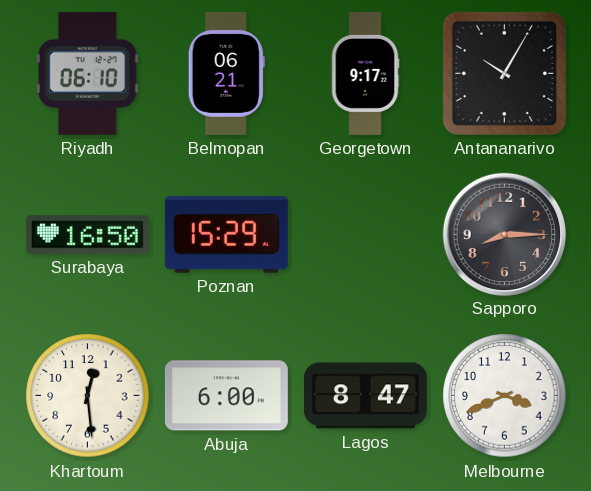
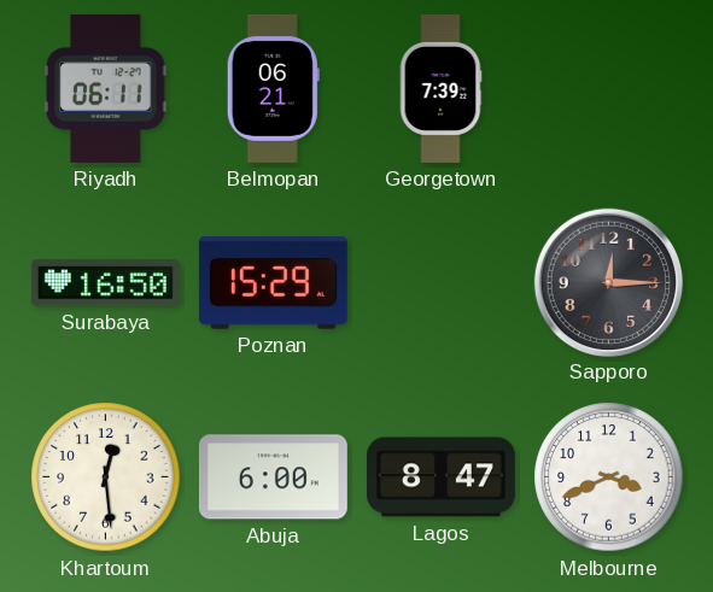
Riyadh: 06:10 -> 06:11 (106, 88)
Georgetown: 9:17 -> 7:39 (440, 88)
Antananarivo: 10:05 -> none (504, 73)
Sapporo: 8:15 -> 12:15 (608, 282)
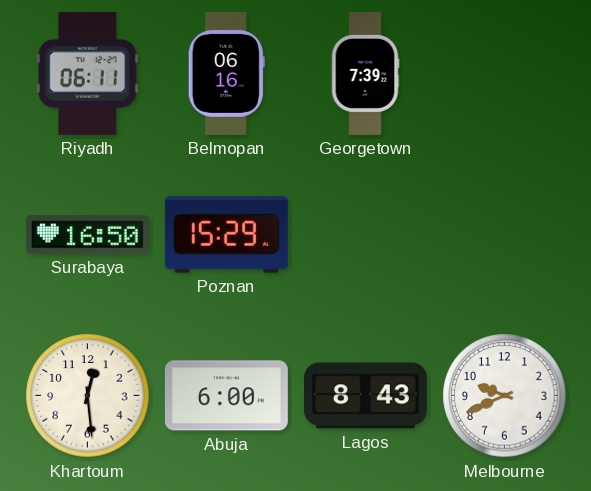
Belmopan: 06:21 -> 06:16 (226, 73)
Sapporo: 12:15 -> none (608, 282)
Lagos: 8:47 -> 8:43 (365, 396)
Melbourne: 3:41 -> 9:41 (505, 396)
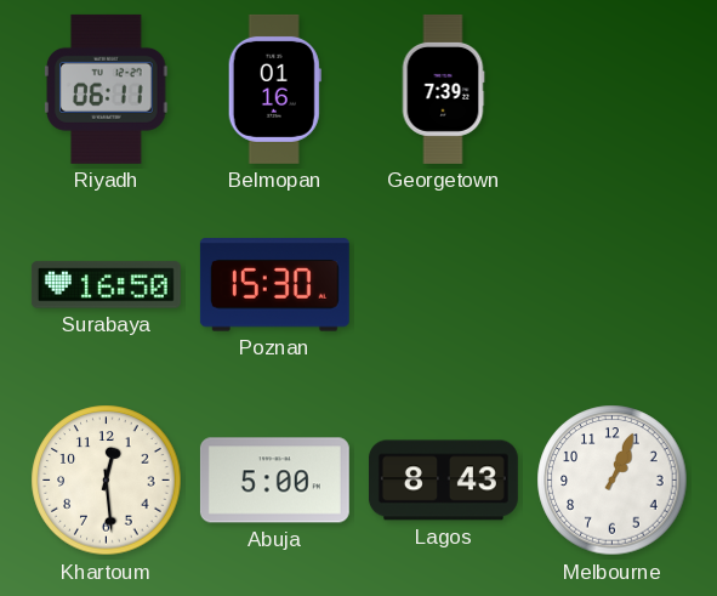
Belmopan: 06:16 -> 01:16 (274, 89)
Poznan: 15:29 -> 15:30 (274, 285)
Abuja: 6:00 -> 5:00 (274, 481)
Melbourne: 9:41 -> 1:04 (613, 481)
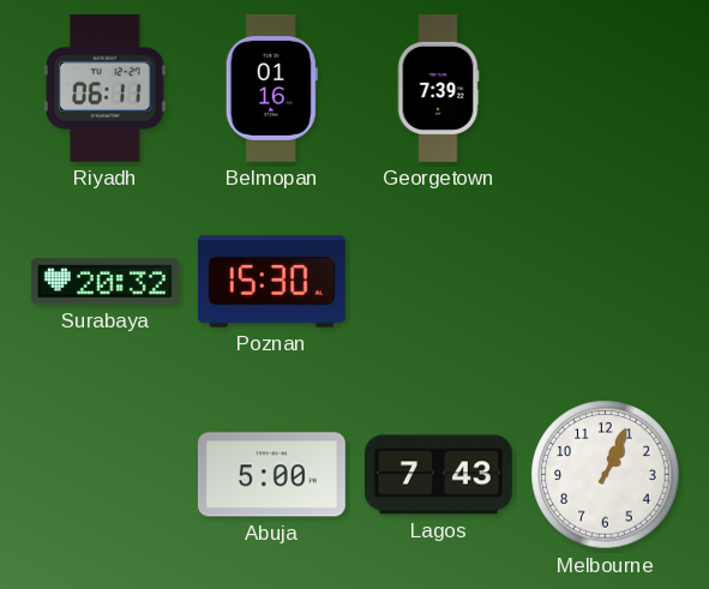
Surabaya: 16:50 -> 20:32 (104, 282)
Khartoum: 12:29 -> none (107, 481)
Lagos: 8:43 -> 7:43 (438, 475)
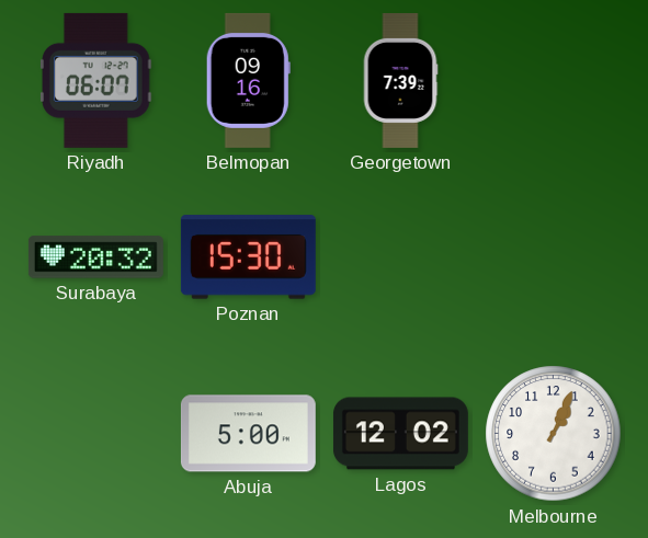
Riyadh: 06:11 -> 06:07 (96, 80)
Belmopan: 01:16 -> 09:16 (248, 80)
Lagos: 7:43 -> 12:02 (400, 434)
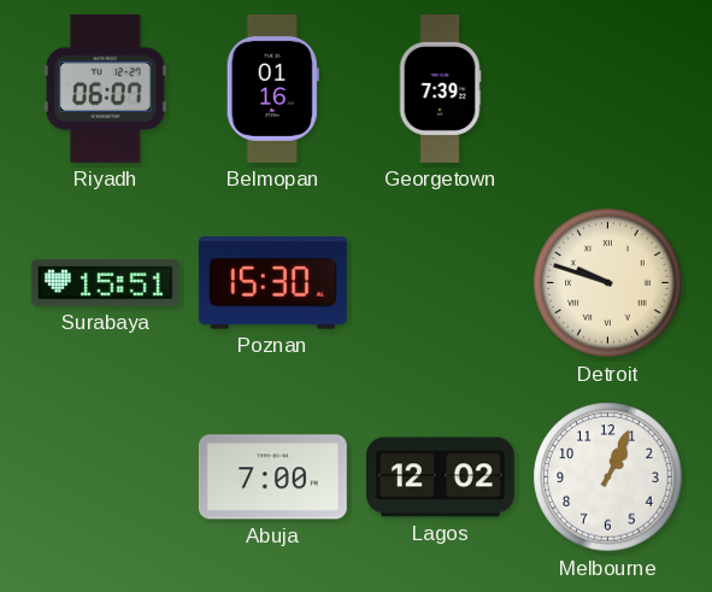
Belmopan: 09:16 -> 01:16 (272, 88)
Surabaya: 20:32 -> 15:51 (105, 283)
Detroit: none -> 9:48 (608, 283)
Abuja: 5:00 -> 7:00 (272, 477)
